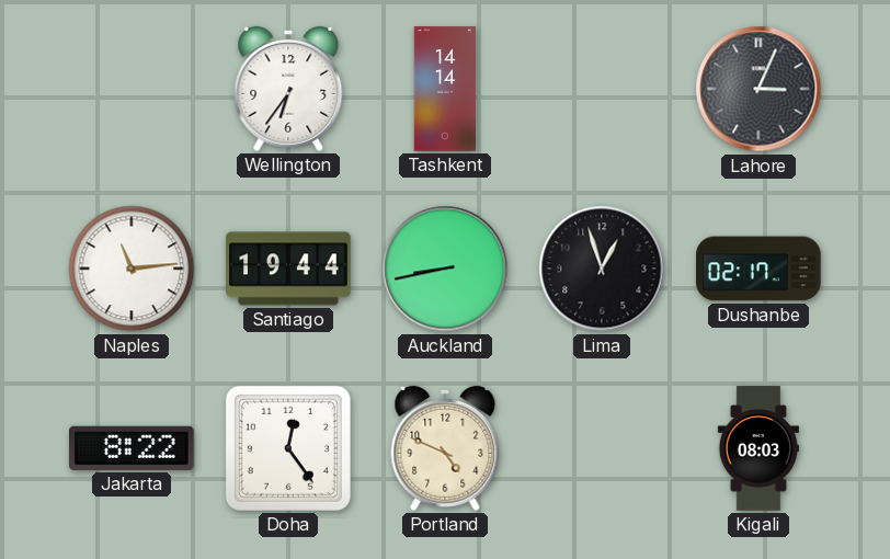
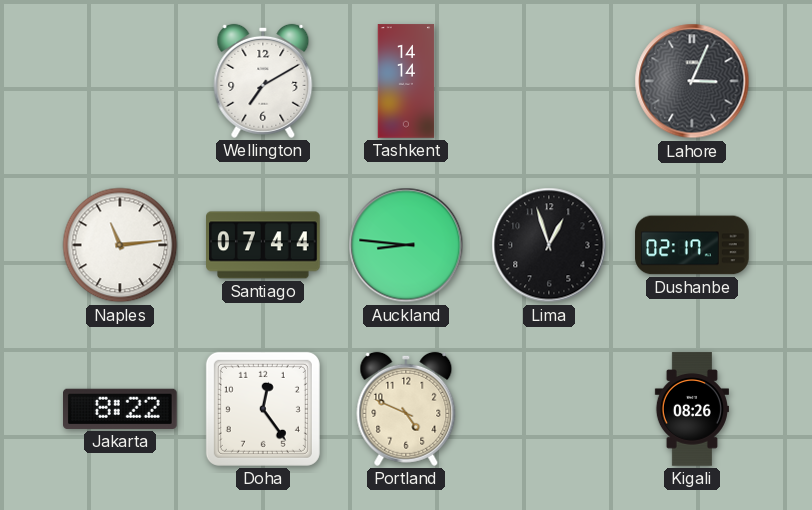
Wellington: 6:36 -> 7:10 (263, 81)
Santiago: 19:44 -> 07:44 (263, 245)
Auckland: 8:43 -> 8:46 (406, 245)
Kigali: 08:03 -> 08:26 (692, 409)
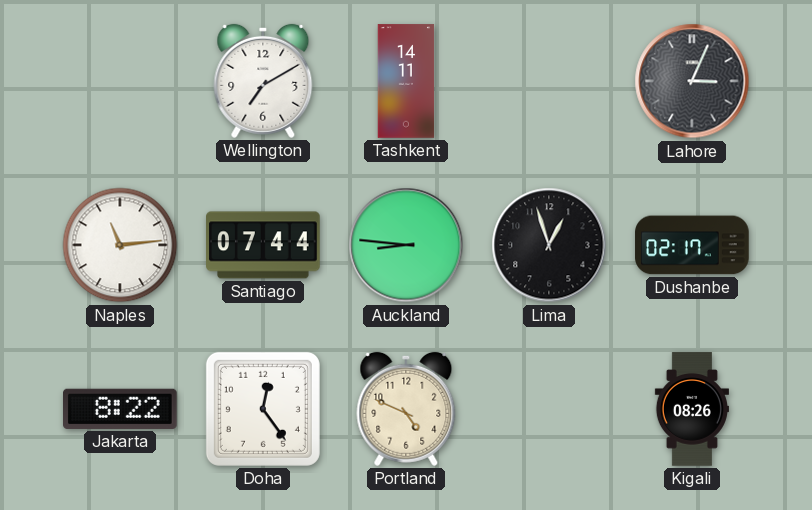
Tashkent: 14:14 -> 14:11 (406, 81)
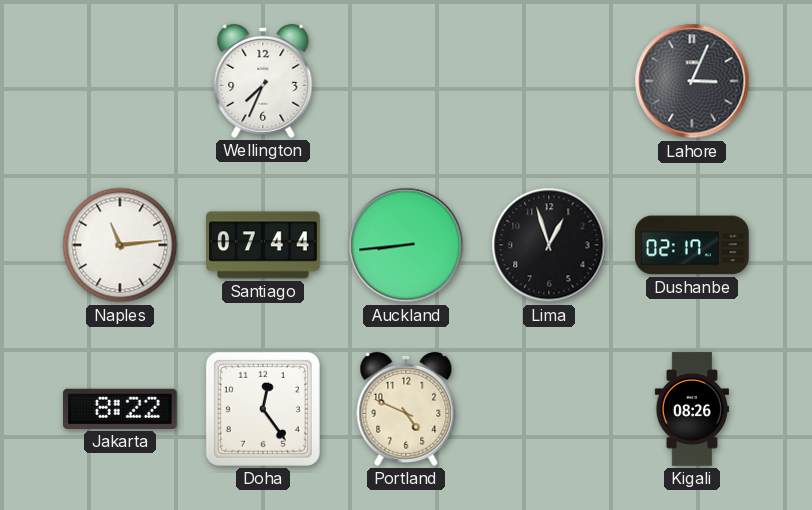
Wellington: 7:10 -> 7:34 (263, 81)
Tashkent: 14:11 -> none (406, 81)
Auckland: 8:46 -> 8:44 (406, 245)
